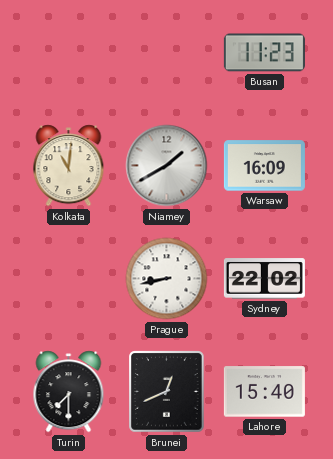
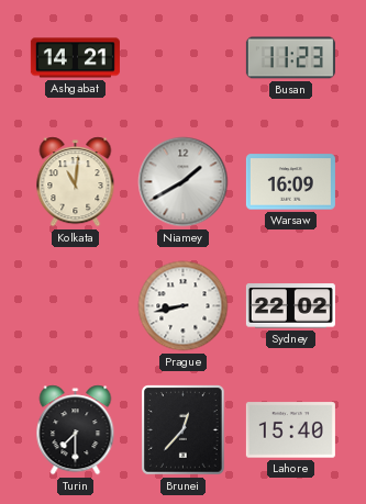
Ashgabat: none -> 14:21 (75, 58)
Brunei: 12:41 -> 12:37 (184, 430)
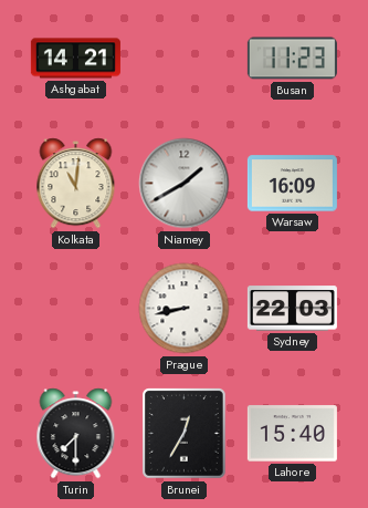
Sydney: 22:02 -> 22:03 (292, 309)
Brunei: 12:37 -> 12:35 (185, 434)
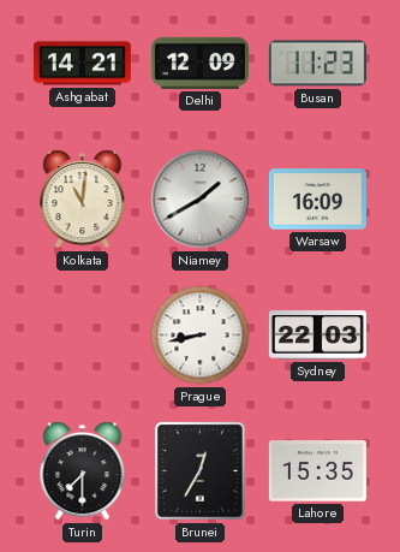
Delhi: none -> 12:09 (199, 63)
Lahore: 15:40 -> 15:35 (317, 471)
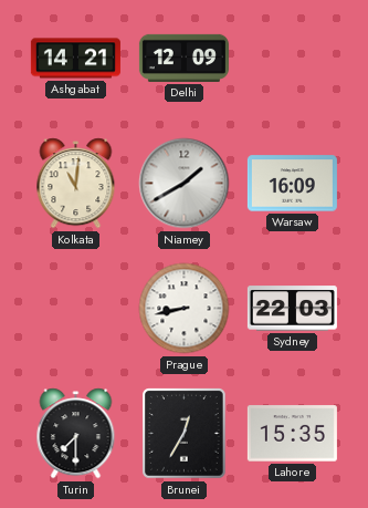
Busan: 11:23 -> none (317, 64)
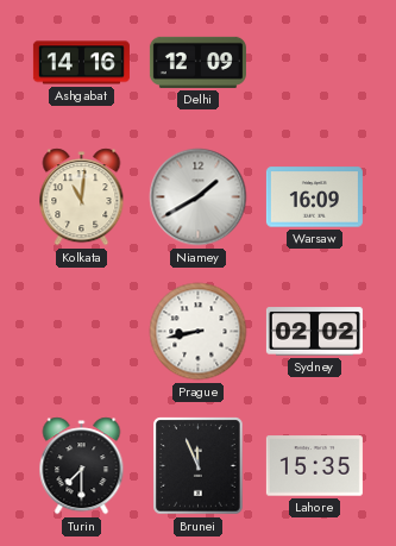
Ashgabat: 14:21 -> 14:16 (81, 63)
Sydney: 22:03 -> 02:02 (314, 332)
Brunei: 12:35 -> 11:56 (199, 466)
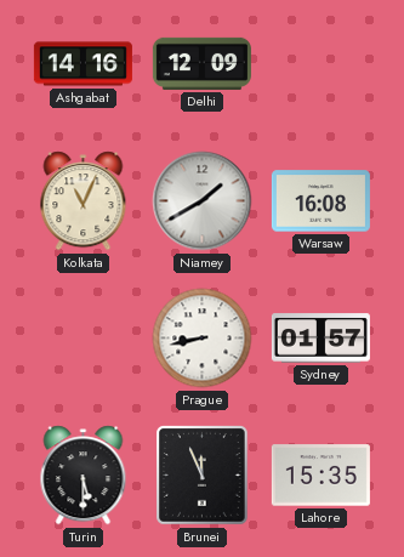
Kolkata: 11:01 -> 11:04 (84, 201)
Warsaw: 16:09 -> 16:08 (320, 201)
Sydney: 02:02 -> 01:57 (320, 339)
Turin: 7:30 -> 5:30 (84, 476)
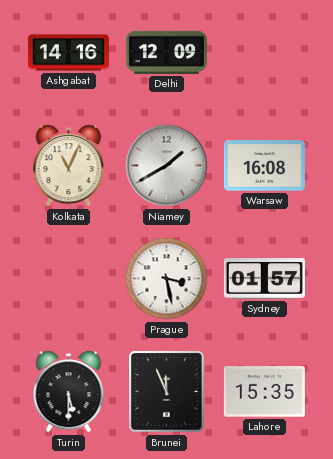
Prague: 8:43 -> 3:28 (167, 279)
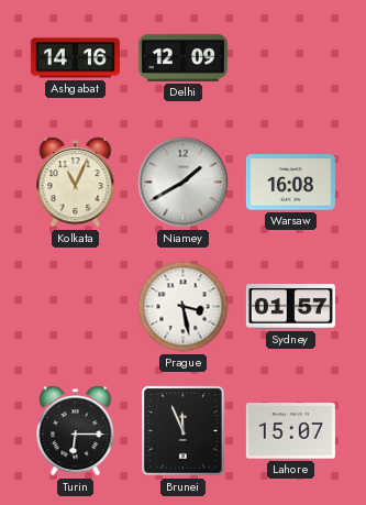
Turin: 5:30 -> 6:15 (76, 431)
Lahore: 15:35 -> 15:07 (290, 431)
